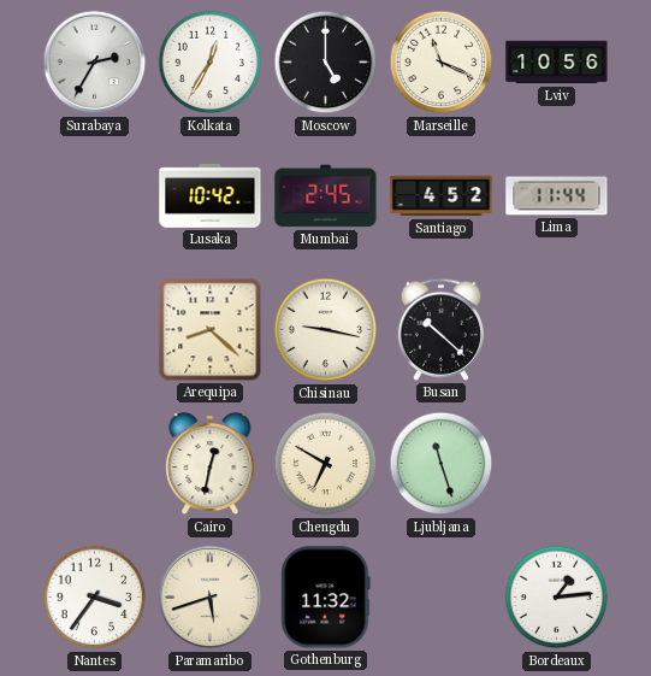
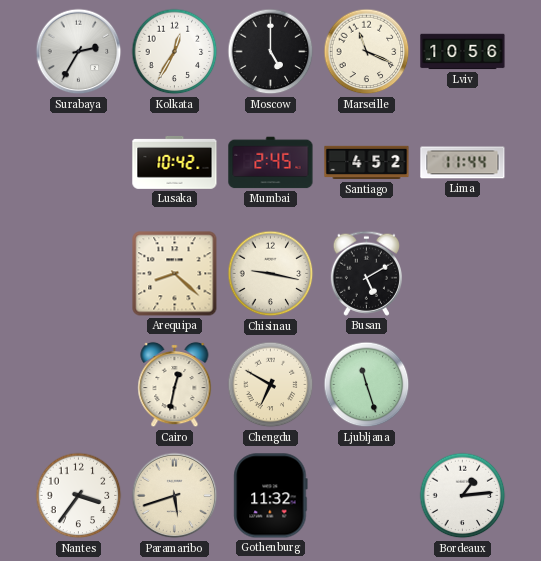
Busan: 10:22 -> 5:10 (366, 273)
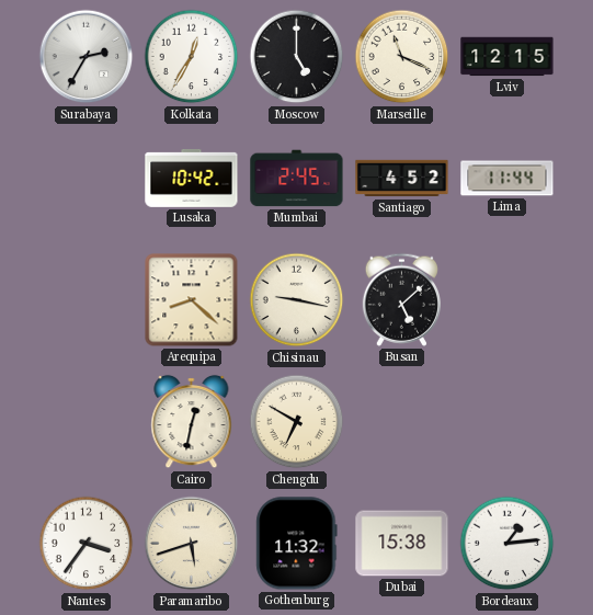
Lviv: 10:56 -> 12:15 (508, 57)
Busan: 5:10 -> 5:08 (401, 299)
Ljubljana: 11:27 -> none (367, 385)
Dubai: none -> 15:38 (402, 544)
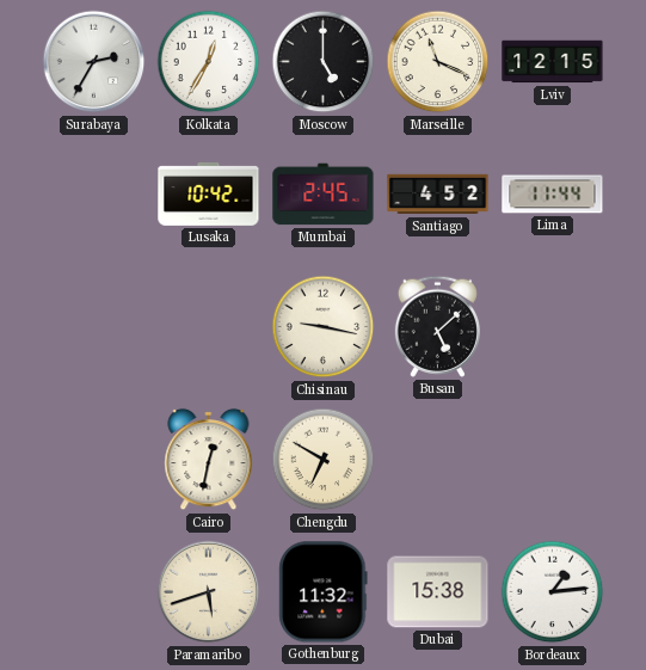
Arequipa: 8:22 -> none (192, 300)
Nantes: 3:36 -> none (87, 544)
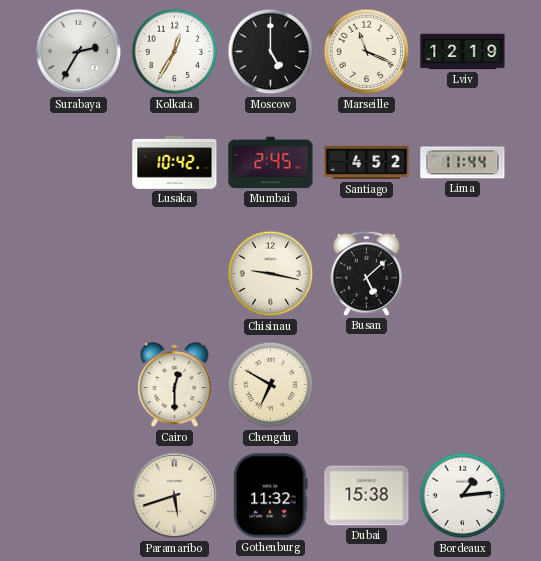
Lviv: 12:15 -> 12:19 (463, 52)
Cairo: 12:32 -> 12:30 (175, 385)
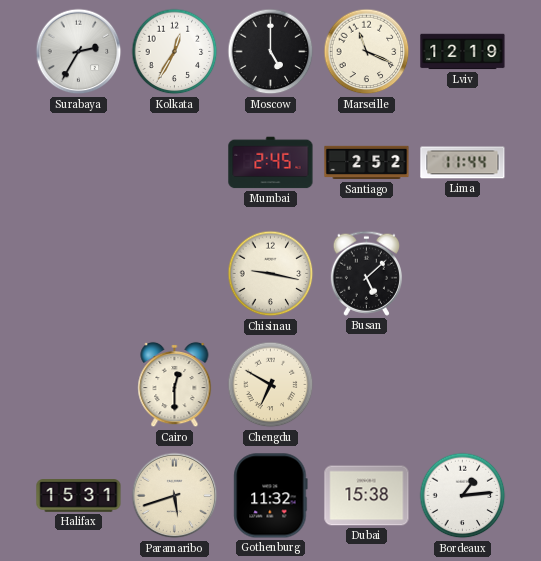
Lusaka: 10:42 -> none (175, 162)
Santiago: 4:52 -> 2:52 (367, 163)
Halifax: none -> 15:31 (79, 496)
